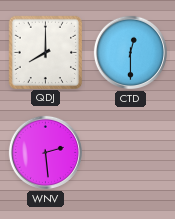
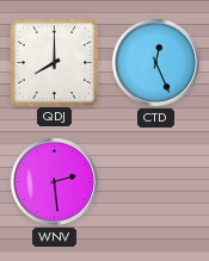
CTD: 12:30 -> 12:26 (155, 62)
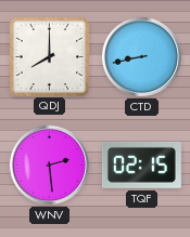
CTD: 12:26 -> 8:43 (141, 56)
TQF: none -> 02:15 (141, 164)
